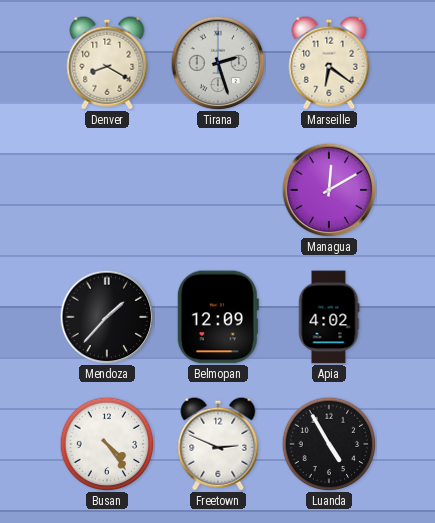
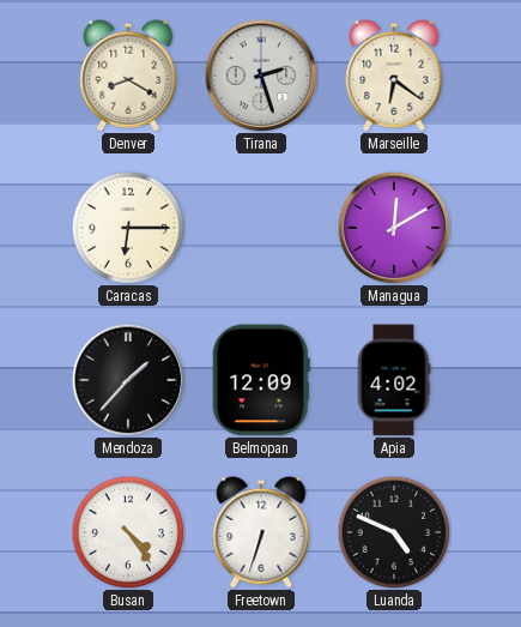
Caracas: none -> 6:15 (128, 228)
Freetown: 2:49 -> 6:33 (261, 532)
Luanda: 4:55 -> 4:49 (394, 532)
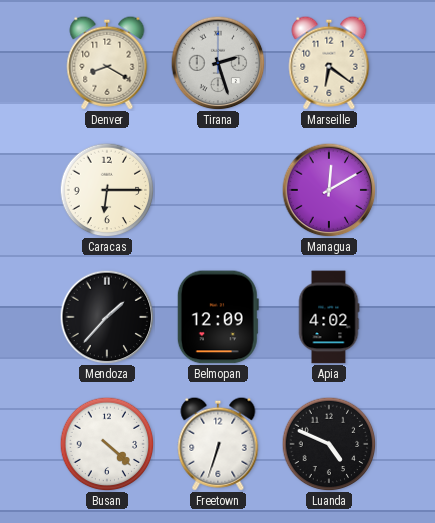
Busan: 4:24 -> 4:22 (107, 444)
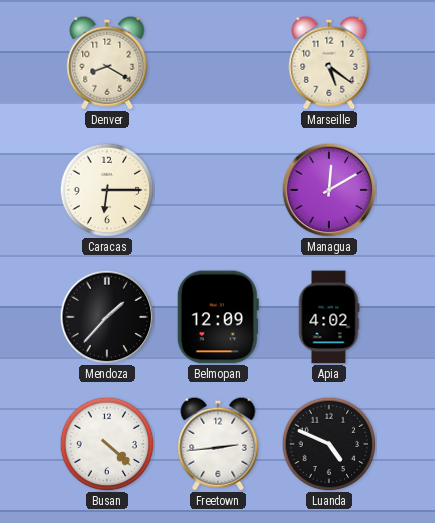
Tirana: 2:27 -> none (218, 63)
Marseille: 6:21 -> 5:21 (329, 63)
Freetown: 6:33 -> 2:44 (218, 444)
